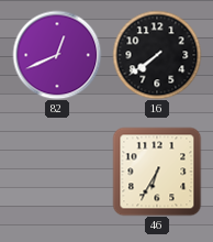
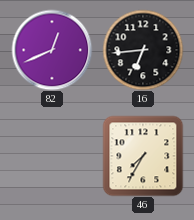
16: 7:39 -> 6:44 (143, 50)
46: 6:35 -> 7:35 (143, 156)
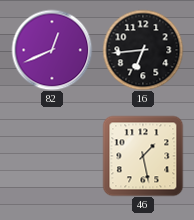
46: 7:35 -> 1:28 (143, 156)
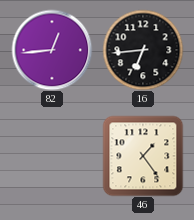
82: 12:41 -> 12:44 (52, 50)
46: 1:28 -> 1:24 (143, 156)
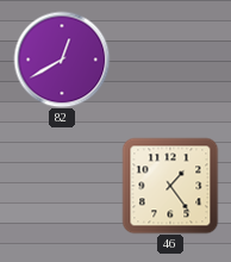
82: 12:44 -> 12:40 (62, 60)
16: 6:44 -> none (143, 50)
